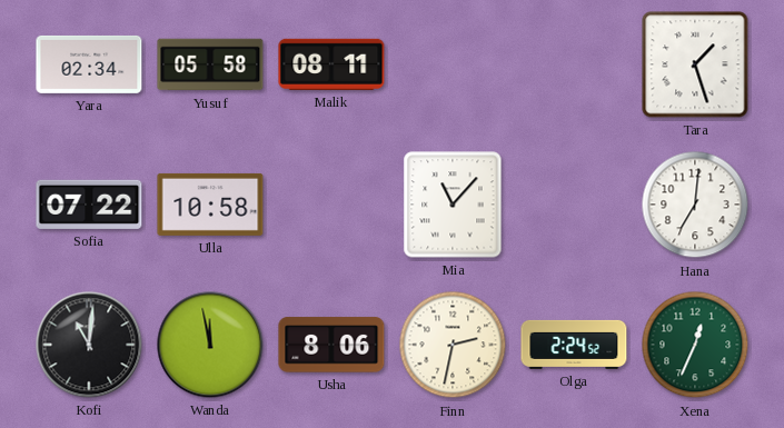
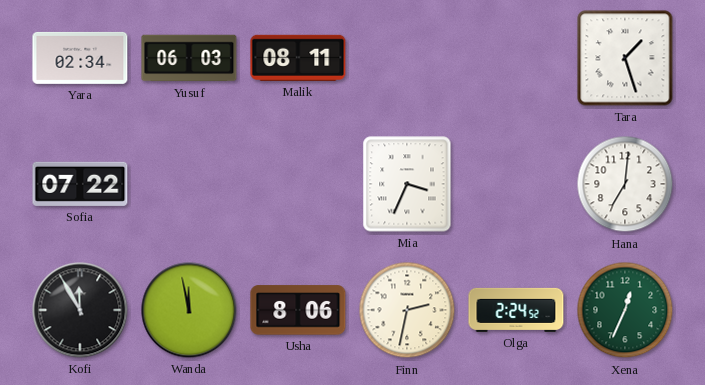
Yusuf: 05:58 -> 06:03 (189, 58)
Ulla: 10:58 -> none (210, 205)
Mia: 11:07 -> 3:34 (407, 184)
Kofi: 11:01 -> 11:55 (80, 310)
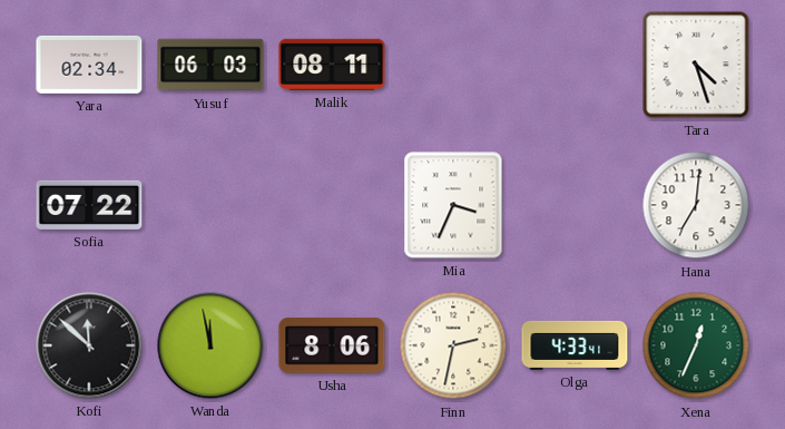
Tara: 1:27 -> 4:27 (696, 65)
Kofi: 11:55 -> 11:52 (89, 345)
Olga: 2:24 -> 4:33 (575, 345)
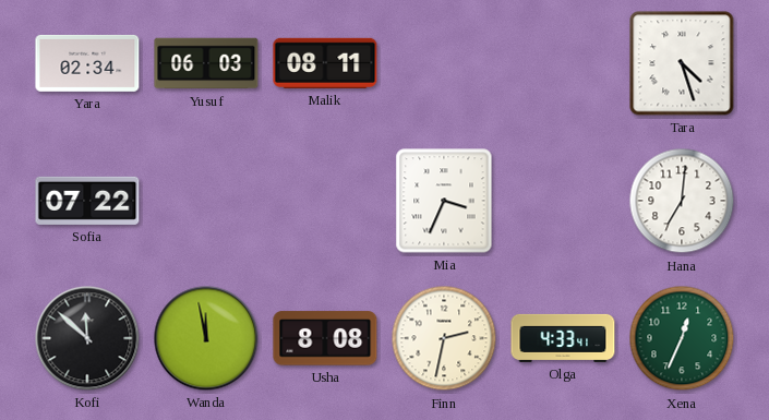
Usha: 8:06 -> 8:08 (325, 338)
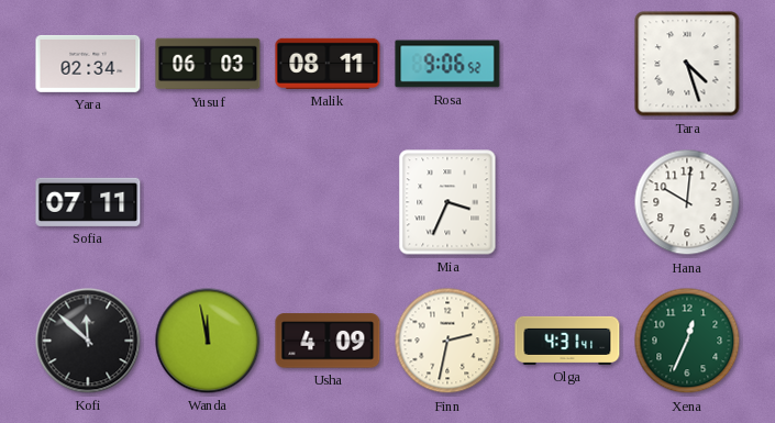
Rosa: none -> 9:06 (447, 64)
Sofia: 07:22 -> 07:11 (88, 202)
Hana: 7:01 -> 10:01 (687, 202)
Usha: 8:08 -> 4:09 (328, 341)
Olga: 4:33 -> 4:31 (567, 341)
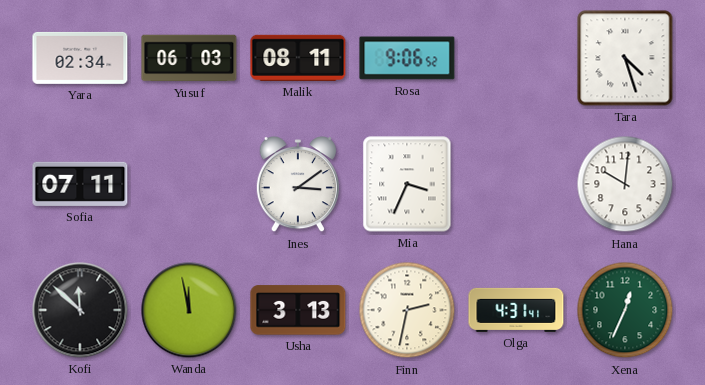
Ines: none -> 3:09 (298, 185)
Usha: 4:09 -> 3:13 (298, 310)
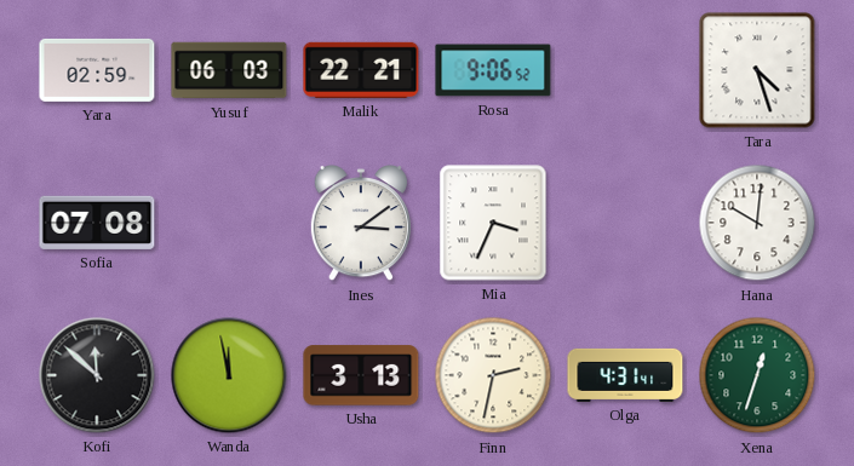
Yara: 02:34 -> 02:59 (97, 70)
Malik: 08:11 -> 22:21 (361, 70)
Sofia: 07:11 -> 07:08 (97, 223)
Xena: 12:34 -> 12:33 (757, 375)
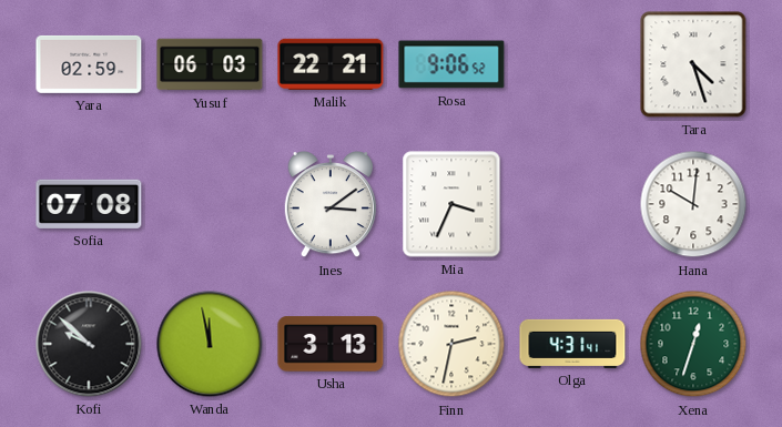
Kofi: 11:52 -> 9:52 (89, 344)
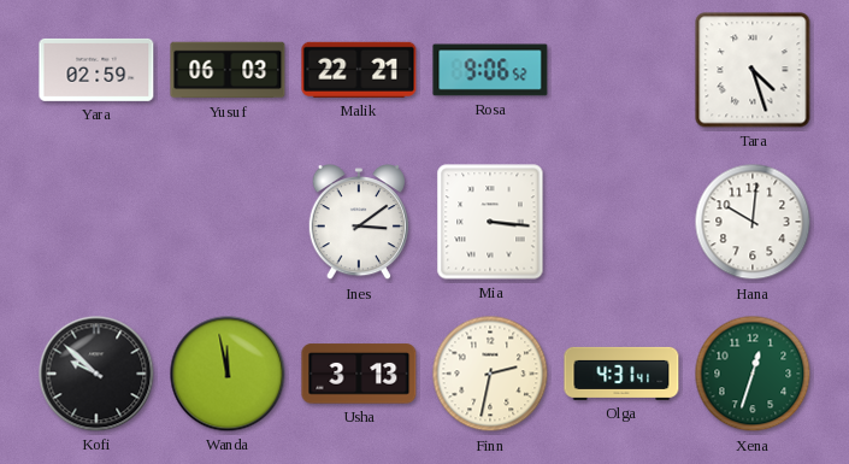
Sofia: 07:08 -> none (89, 204)
Mia: 3:34 -> 3:16 (490, 222)
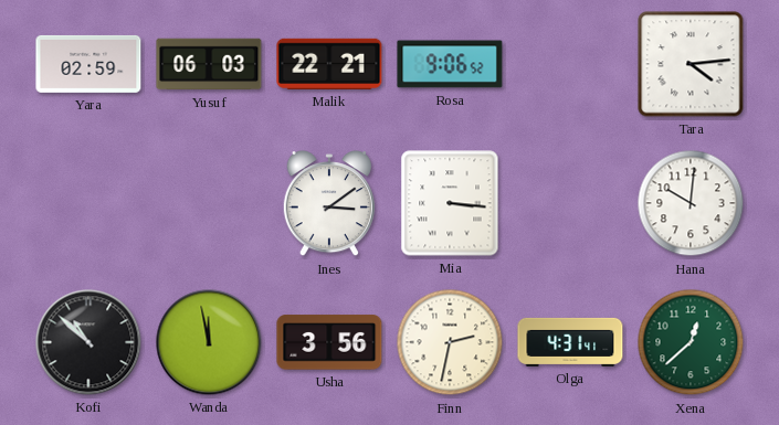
Tara: 4:27 -> 4:14 (691, 64)
Kofi: 9:52 -> 10:52 (88, 342)
Usha: 3:13 -> 3:56 (329, 342)
Xena: 12:33 -> 12:38 (691, 342)
